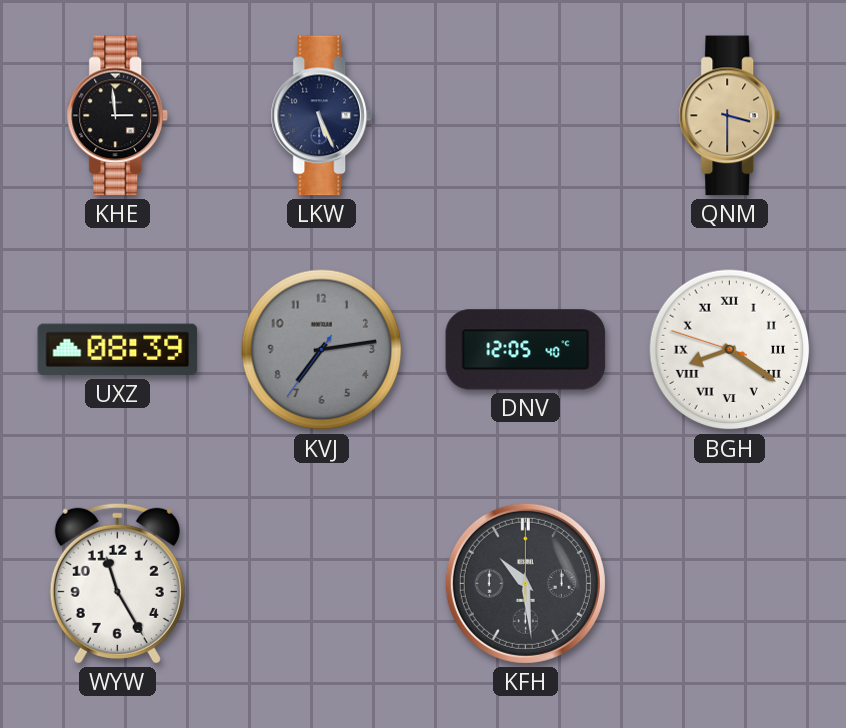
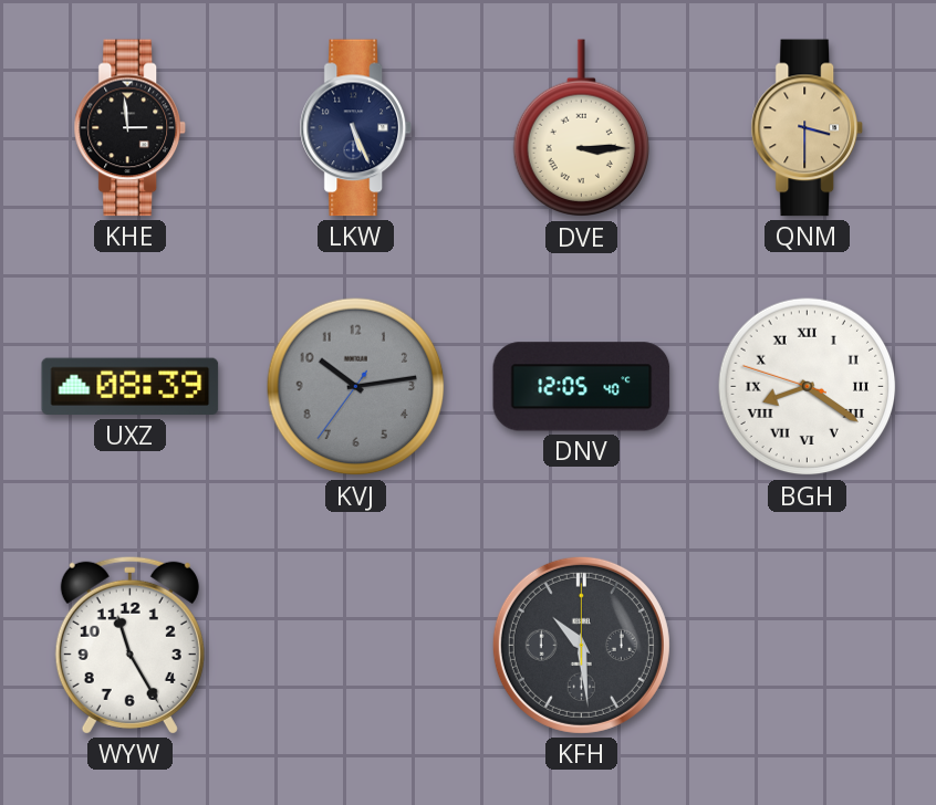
DVE: none -> 3:15 (581, 128)
KVJ: 7:13 -> 10:13 (356, 387)
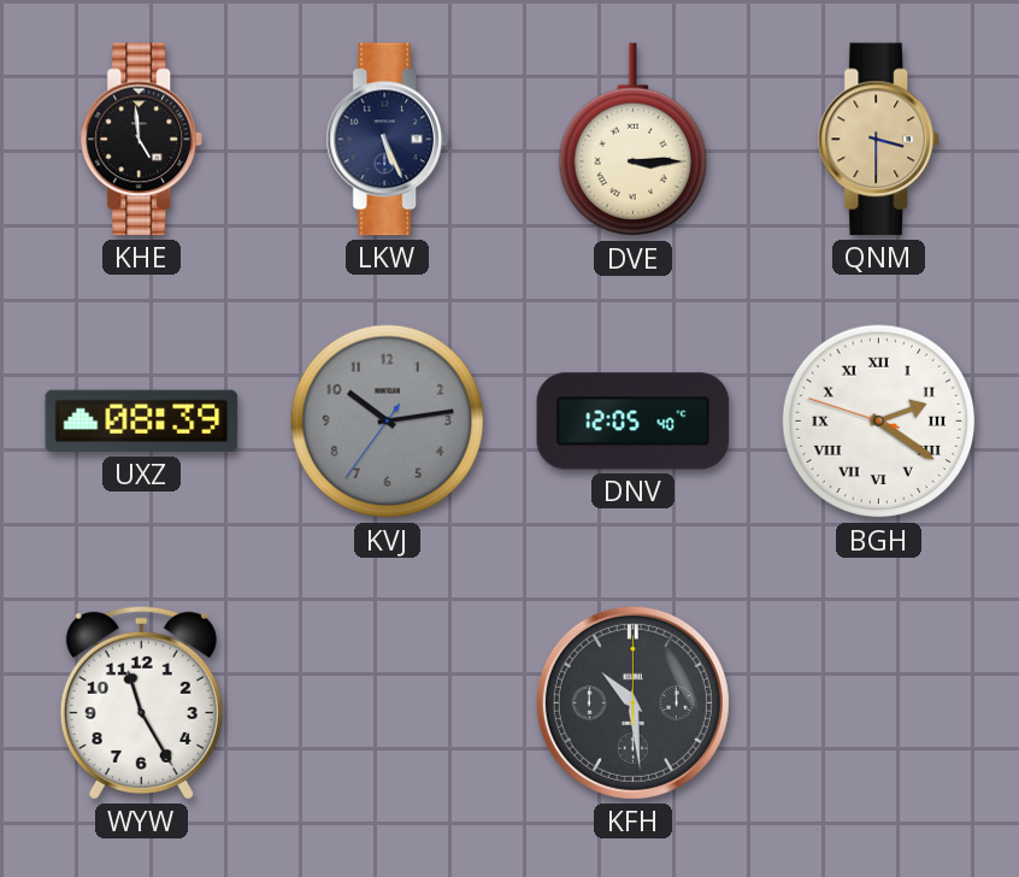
KHE: 2:59 -> 4:59 (141, 140)
BGH: 8:20 -> 2:20 (879, 422)
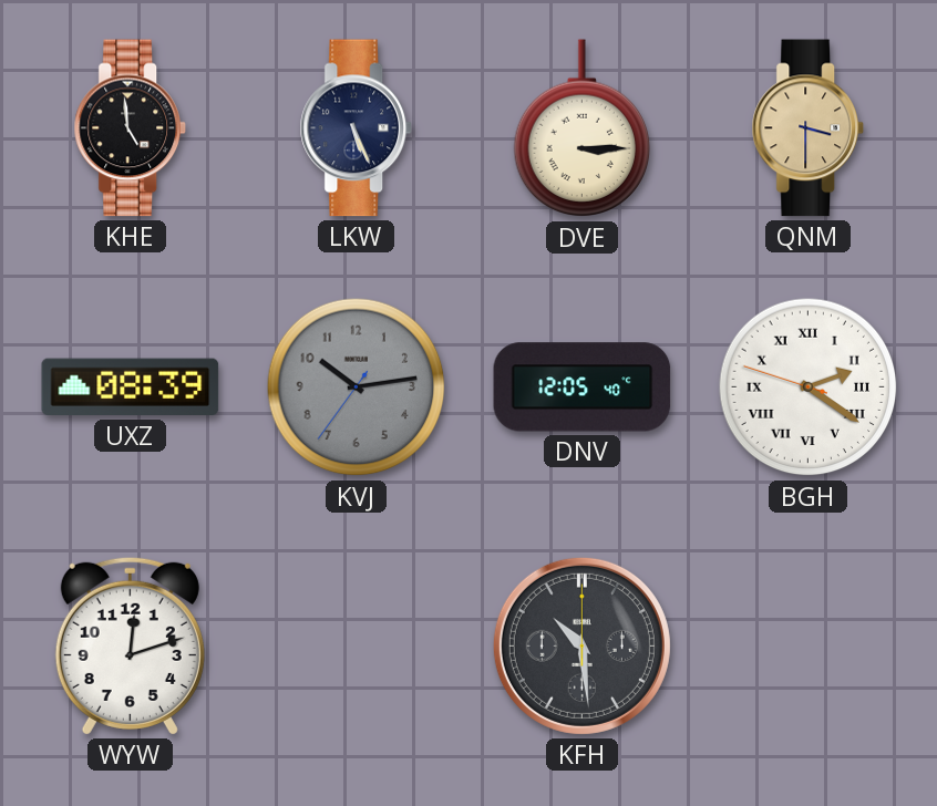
WYW: 11:25 -> 12:12 (130, 645)
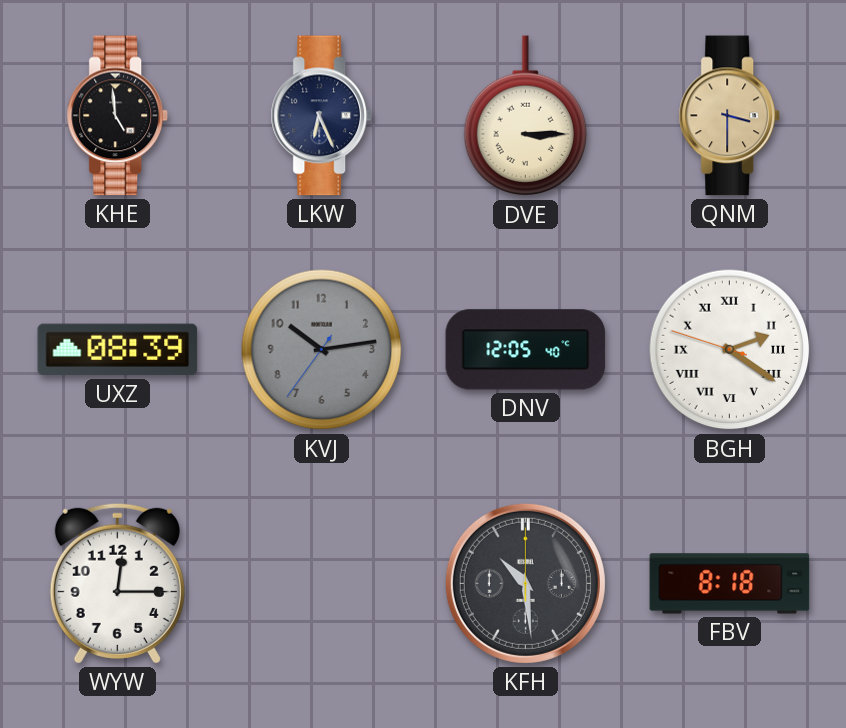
LKW: 5:26 -> 6:26 (321, 116)
WYW: 12:12 -> 12:15 (117, 583)
FBV: none -> 8:18 (730, 584)
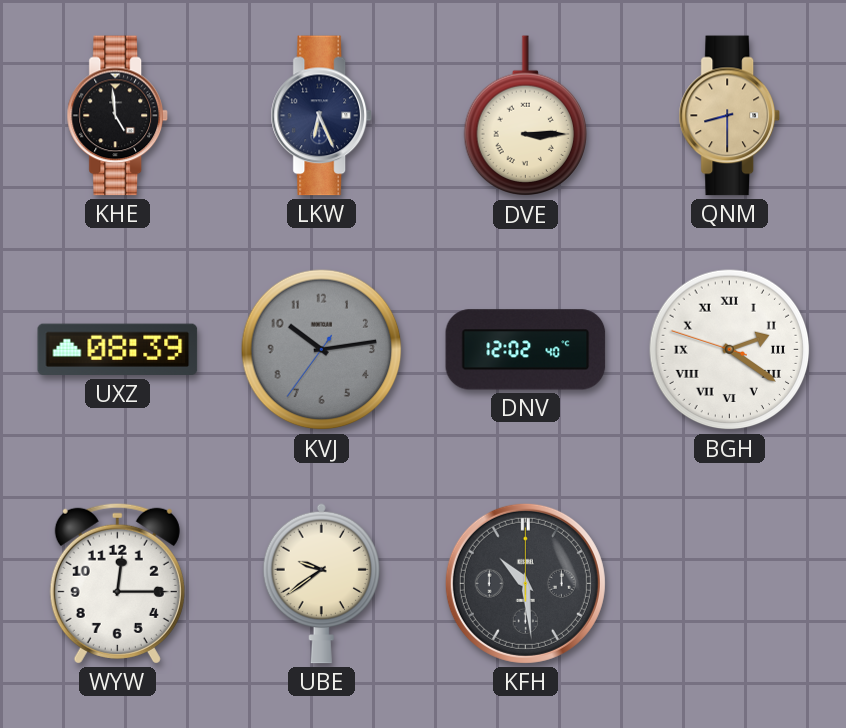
QNM: 3:30 -> 8:30 (729, 116)
DNV: 12:05 -> 12:02 (526, 350)
UBE: none -> 9:39 (321, 583)
FBV: 8:18 -> none (730, 584)
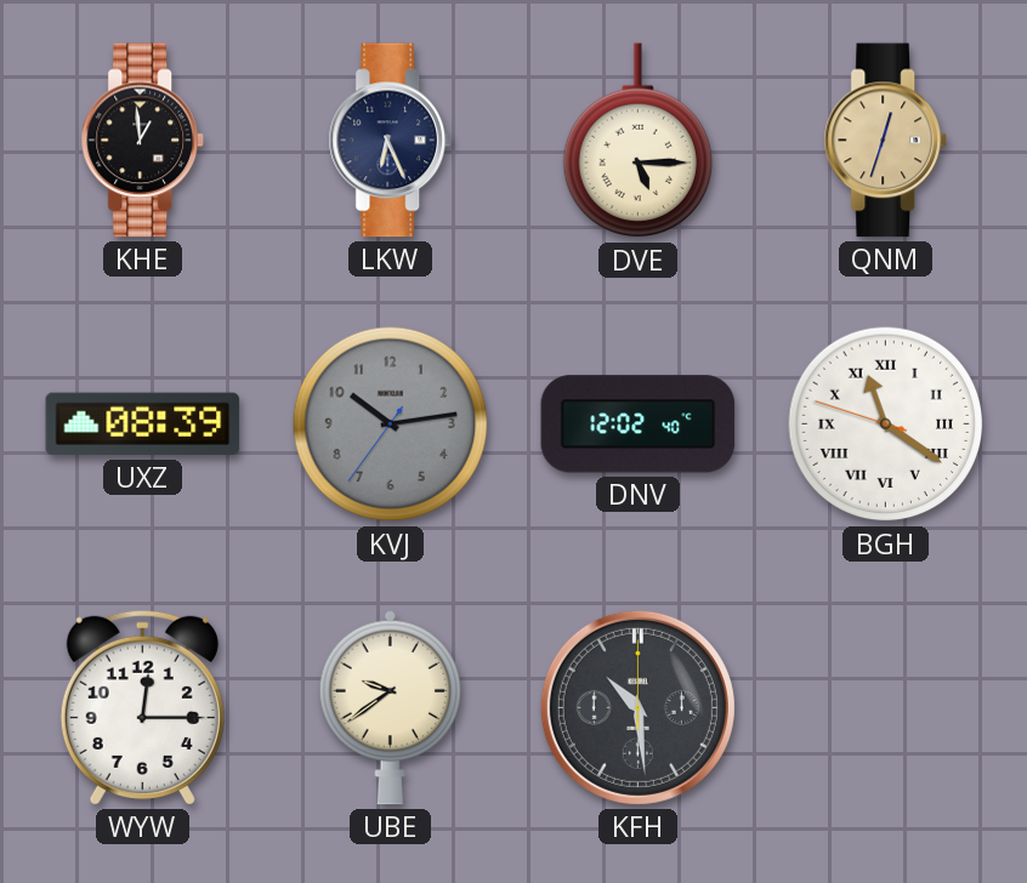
KHE: 4:59 -> 12:59 (142, 141)
DVE: 3:15 -> 5:15 (637, 141)
QNM: 8:30 -> 12:33 (885, 141)
BGH: 2:20 -> 11:20 (886, 425)
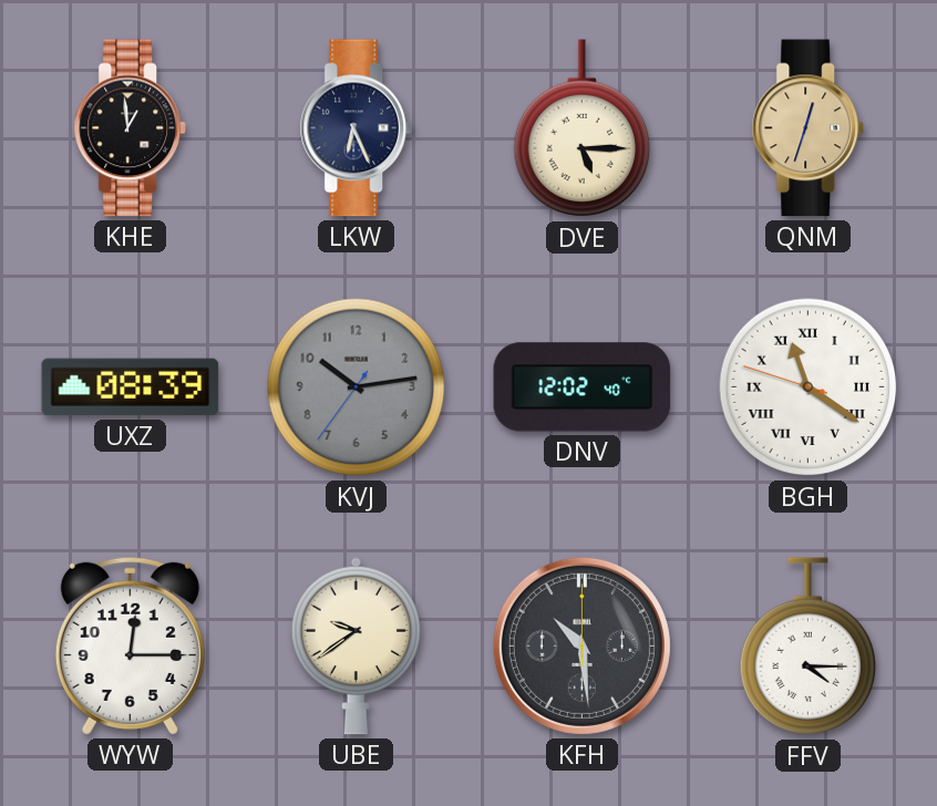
FFV: none -> 4:15 (807, 647)
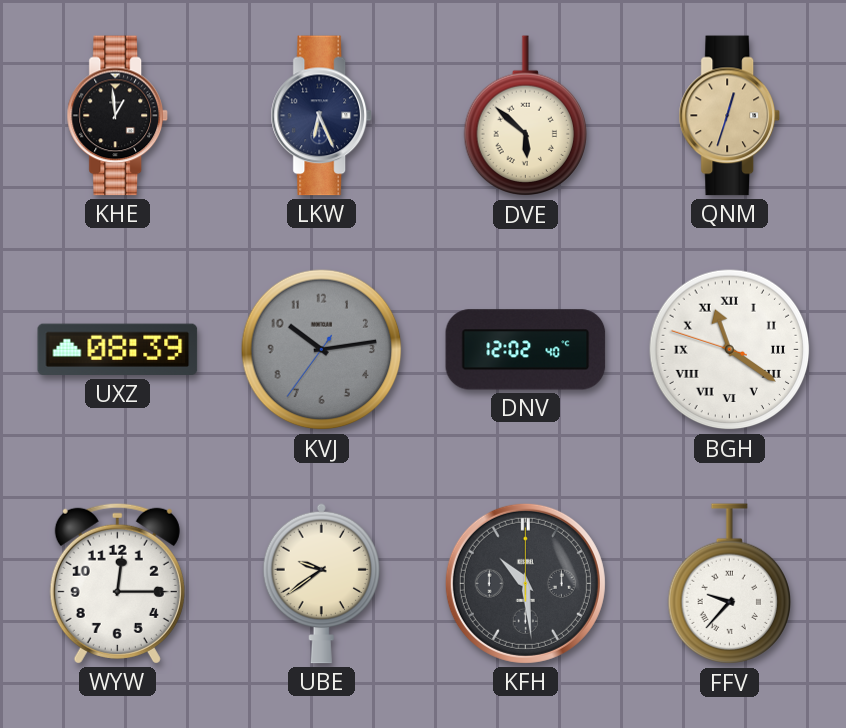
DVE: 5:15 -> 5:52 (525, 116)
FFV: 4:15 -> 9:37 (729, 584)
